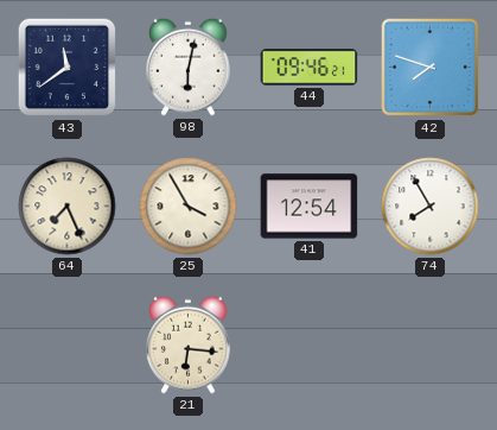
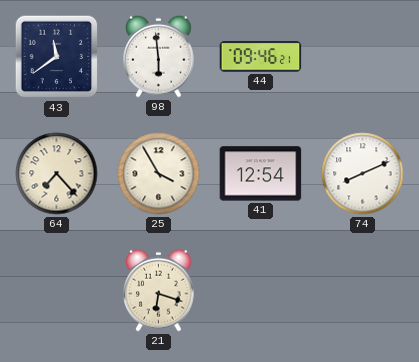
98: 6:02 -> 5:59 (159, 56)
42: 7:48 -> none (431, 68)
64: 7:26 -> 7:23 (57, 174)
74: 7:55 -> 8:11 (363, 174)
21: 6:16 -> 6:18 (159, 290)
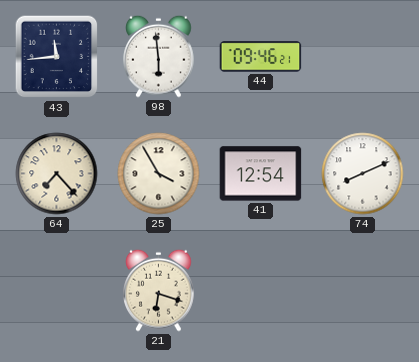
43: 11:39 -> 11:44 (57, 57)
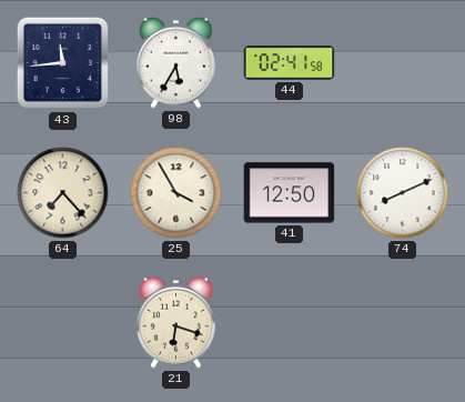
98: 5:59 -> 5:35 (176, 62)
44: 09:46 -> 02:41 (290, 63)
41: 12:54 -> 12:50 (290, 193)
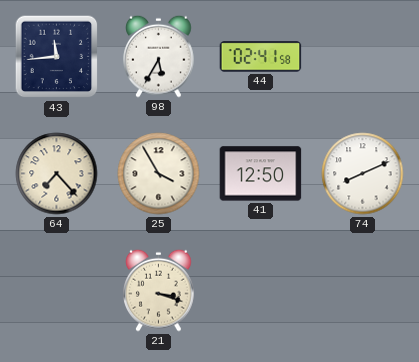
21: 6:18 -> 3:18 (159, 290)
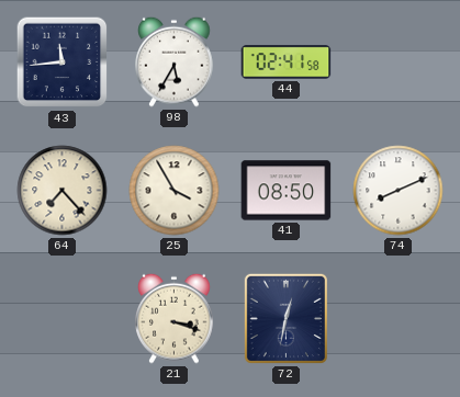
41: 12:50 -> 08:50 (287, 191)
72: none -> 12:32 (285, 318)
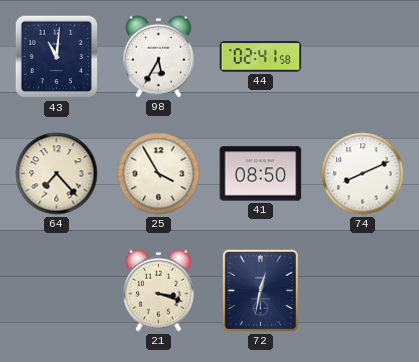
43: 11:44 -> 11:01 (57, 57)
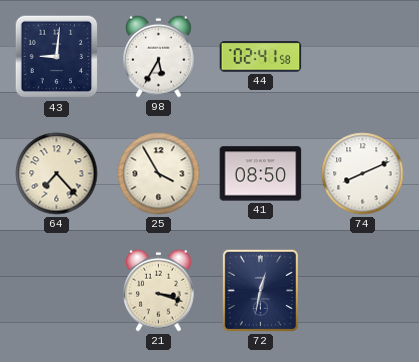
43: 11:01 -> 9:01 (57, 57)
